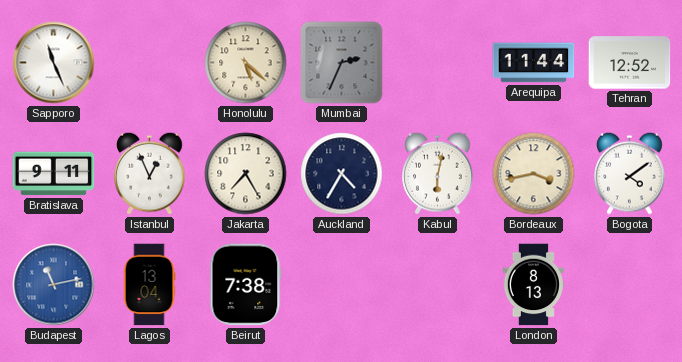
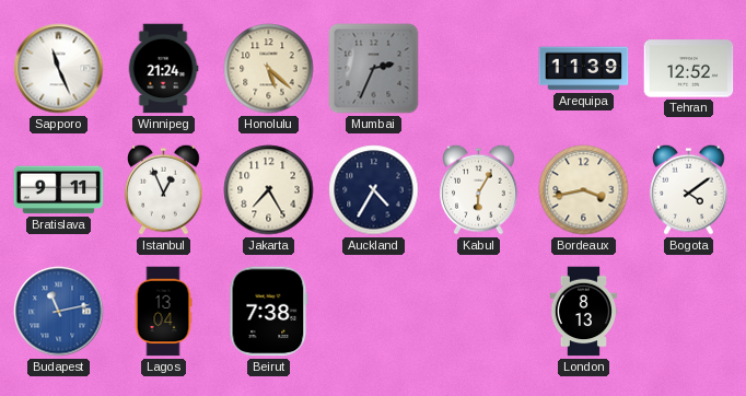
Winnipeg: none -> 21:24 (163, 69)
Arequipa: 11:44 -> 11:39 (584, 69)
Kabul: 6:02 -> 6:05 (479, 189)
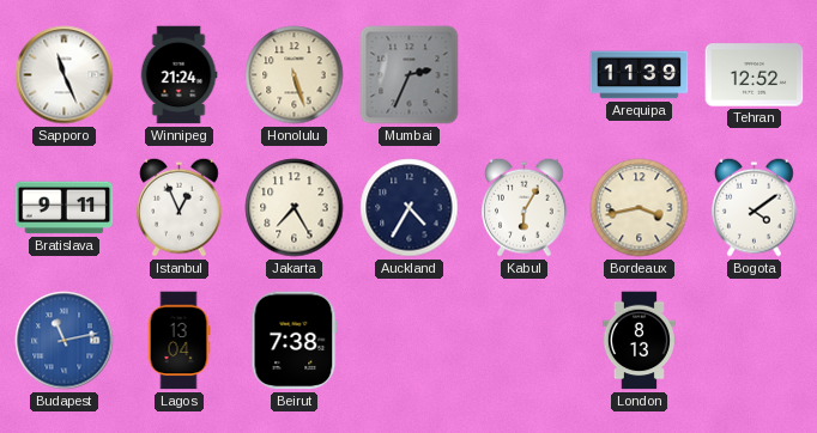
Honolulu: 5:22 -> 5:27 (295, 75)
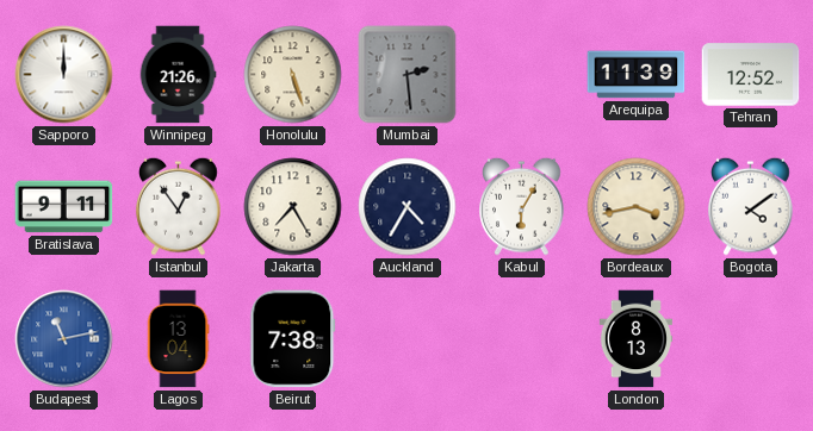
Sapporo: 11:26 -> 12:00 (64, 75)
Winnipeg: 21:24 -> 21:26 (178, 75)
Mumbai: 2:34 -> 2:29 (408, 75)
Istanbul: 12:56 -> 12:54 (179, 206)
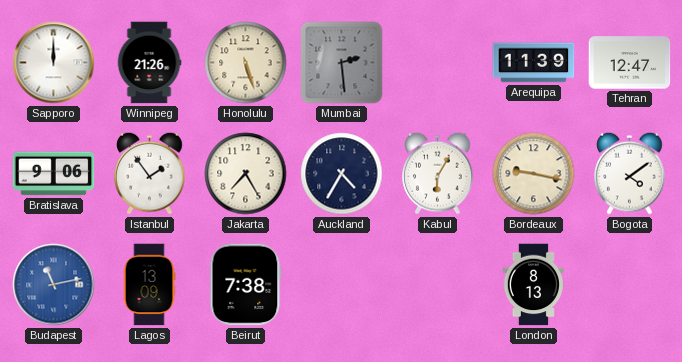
Tehran: 12:52 -> 12:47 (630, 63)
Bratislava: 9:11 -> 9:06 (54, 174)
Istanbul: 12:54 -> 1:54 (150, 173)
Bordeaux: 3:43 -> 9:17 (534, 174)
Lagos: 13:04 -> 13:09 (149, 285)
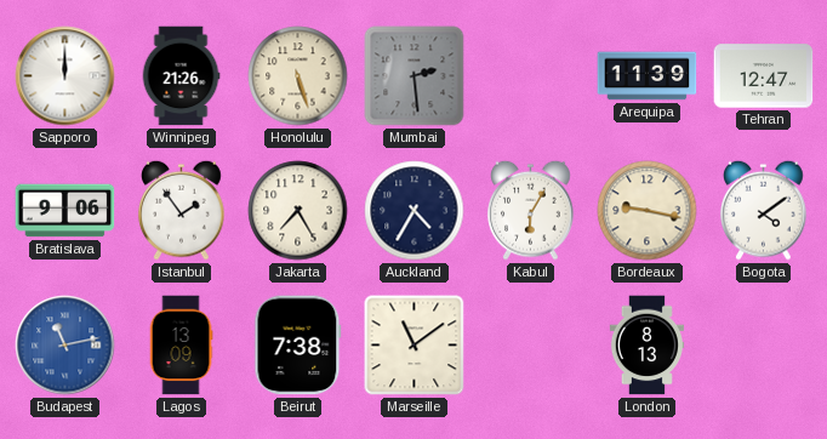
Marseille: none -> 11:09 (415, 346)
